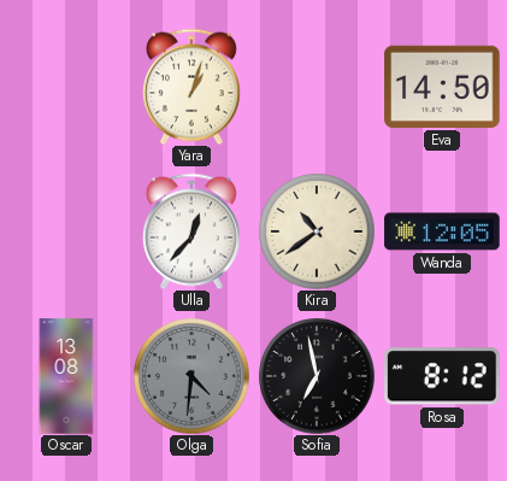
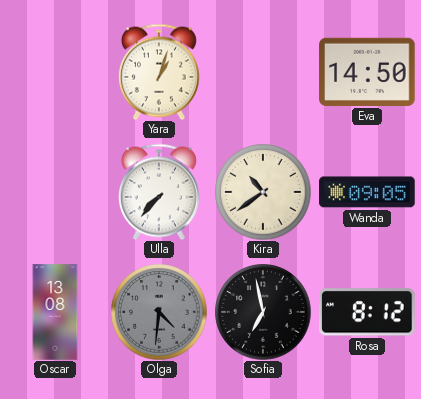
Ulla: 12:37 -> 7:37 (159, 192)
Wanda: 12:05 -> 09:05 (367, 192)
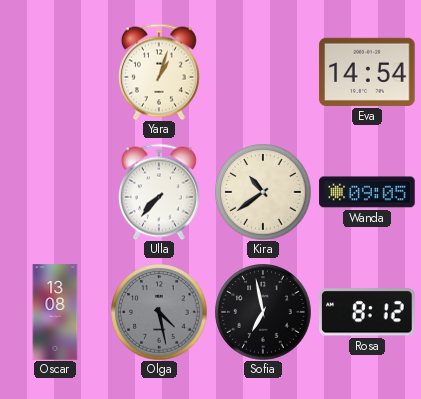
Eva: 14:50 -> 14:54 (367, 72)
Olga: 4:31 -> 4:28 (159, 312)
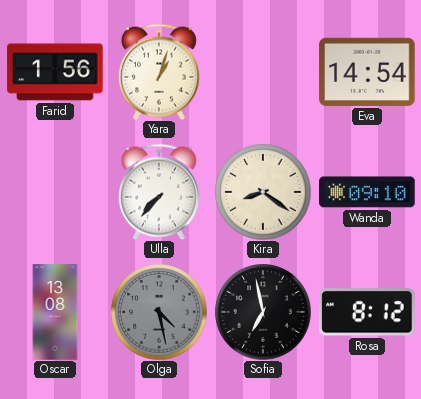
Farid: none -> 1:56 (55, 72)
Kira: 10:39 -> 8:21 (263, 192)
Wanda: 09:05 -> 09:10 (367, 192)
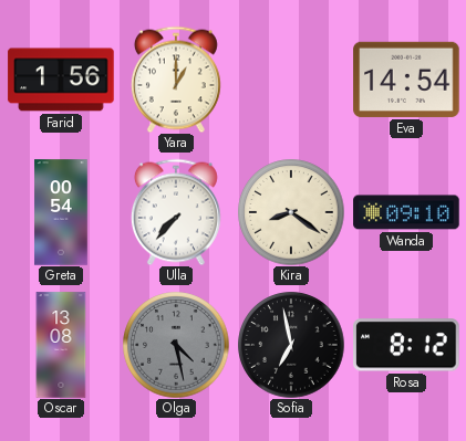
Yara: 1:03 -> 1:00 (176, 80)
Greta: none -> 00:54 (61, 212)
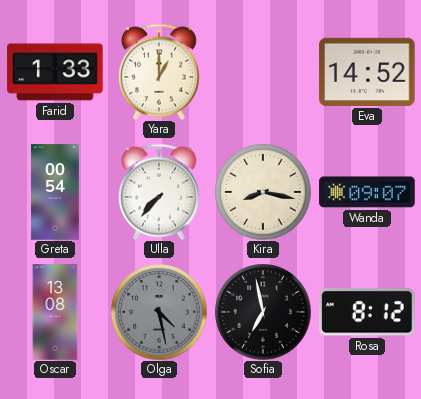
Farid: 1:56 -> 1:33 (55, 72)
Eva: 14:54 -> 14:52 (367, 72)
Kira: 8:21 -> 8:17 (263, 192)
Wanda: 09:10 -> 09:07 (367, 192)
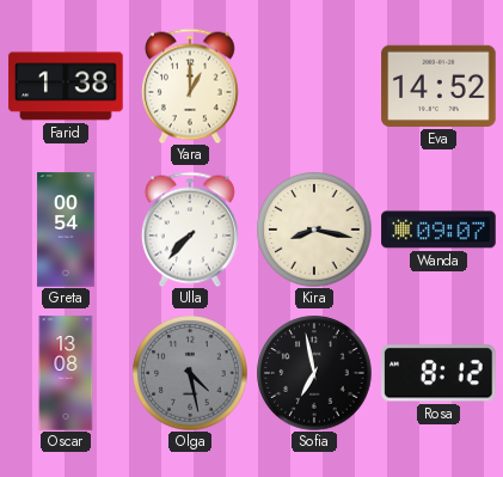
Farid: 1:33 -> 1:38 (66, 86)
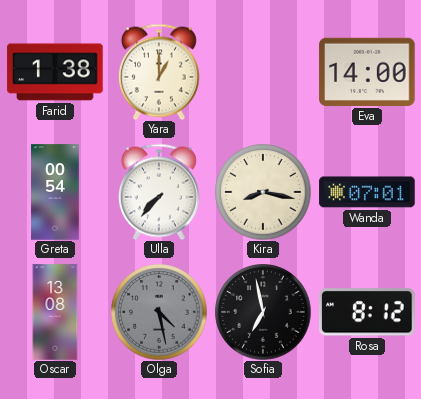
Eva: 14:52 -> 14:00 (367, 72)
Wanda: 09:07 -> 07:01 (367, 192)
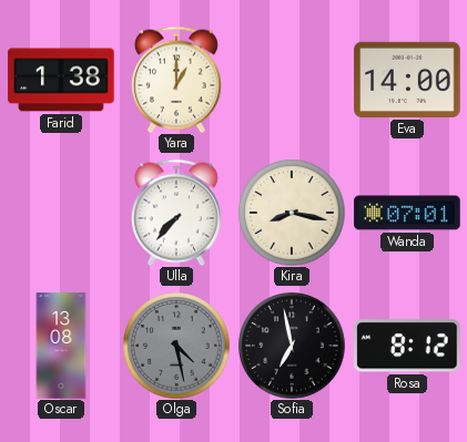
Greta: 00:54 -> none (55, 192)
